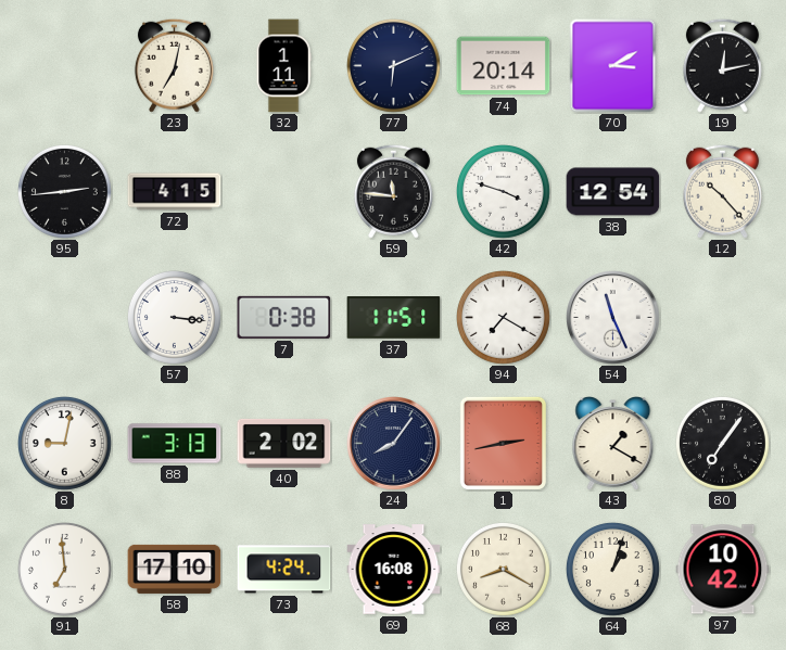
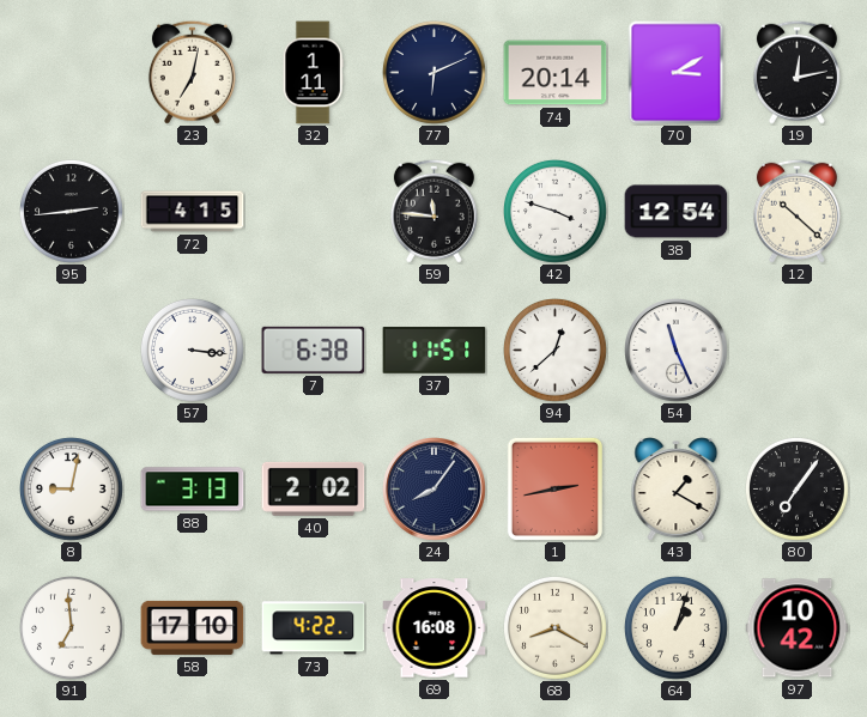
12: 10:23 -> 10:22 (796, 211)
7: 0:38 -> 6:38 (314, 350)
94: 7:20 -> 12:38 (556, 351)
73: 4:24 -> 4:22 (314, 628)
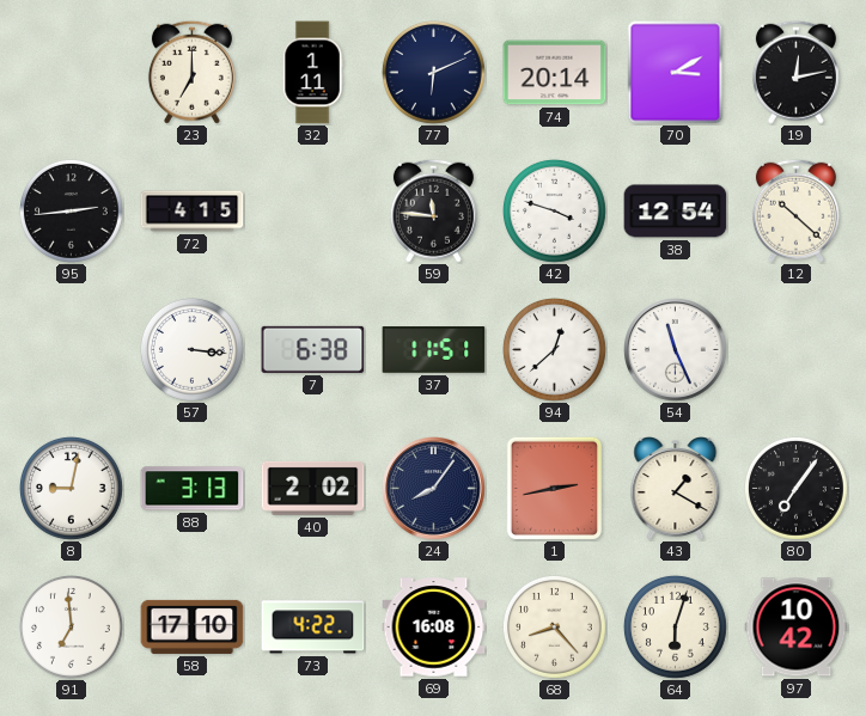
23: 7:02 -> 7:00 (191, 72)
68: 8:20 -> 8:23 (555, 628)
64: 1:03 -> 6:03 (676, 628)
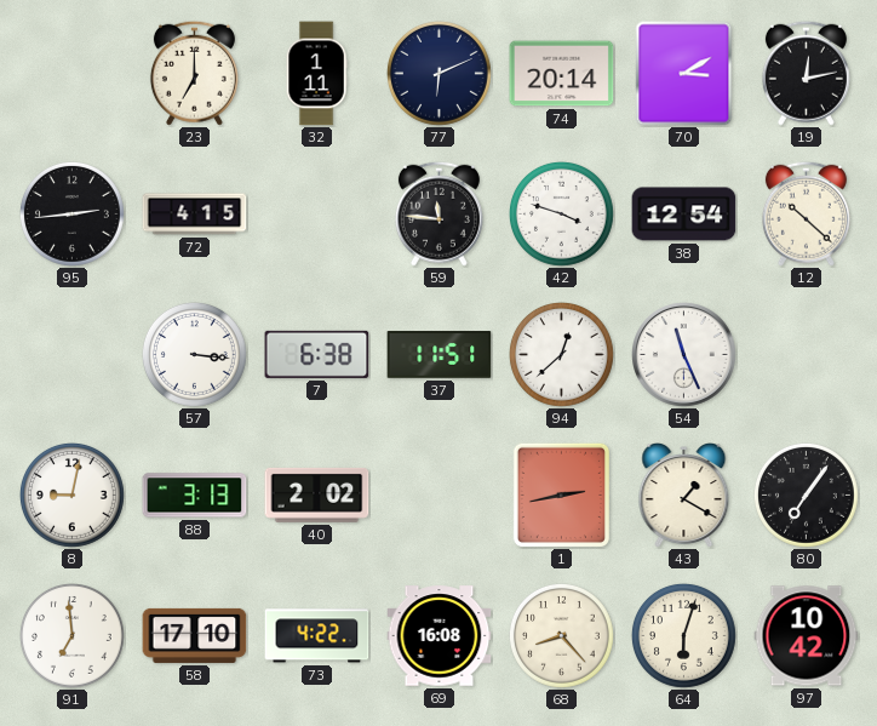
24: 8:06 -> none (434, 489)
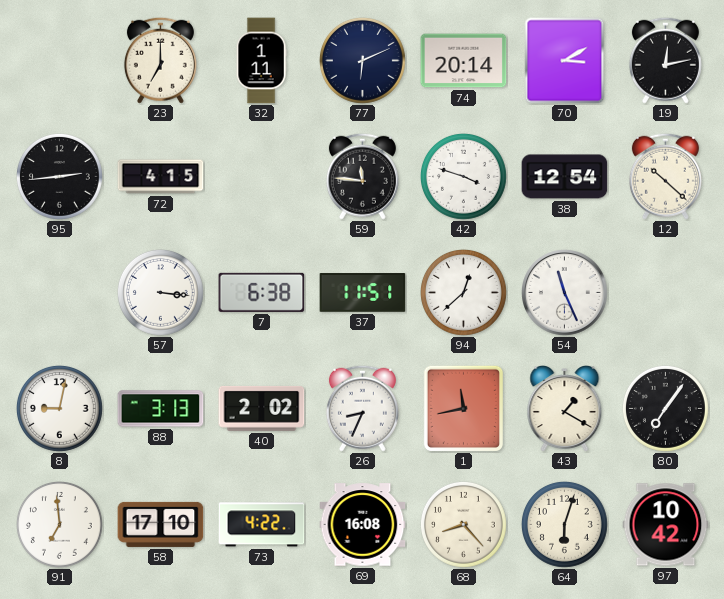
26: none -> 8:34 (362, 408)
1: 2:43 -> 11:43 (463, 408)
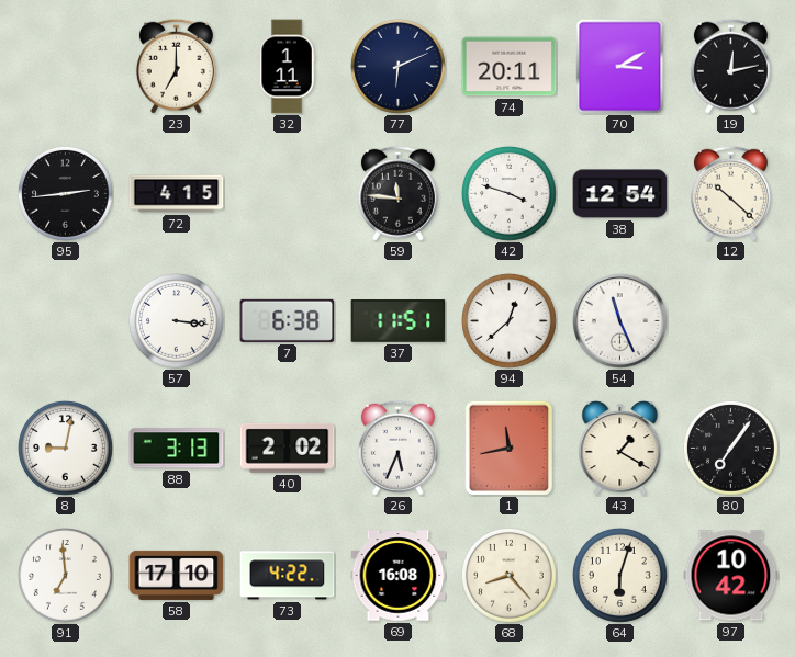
74: 20:14 -> 20:11 (510, 67)
26: 8:34 -> 5:34 (398, 448)
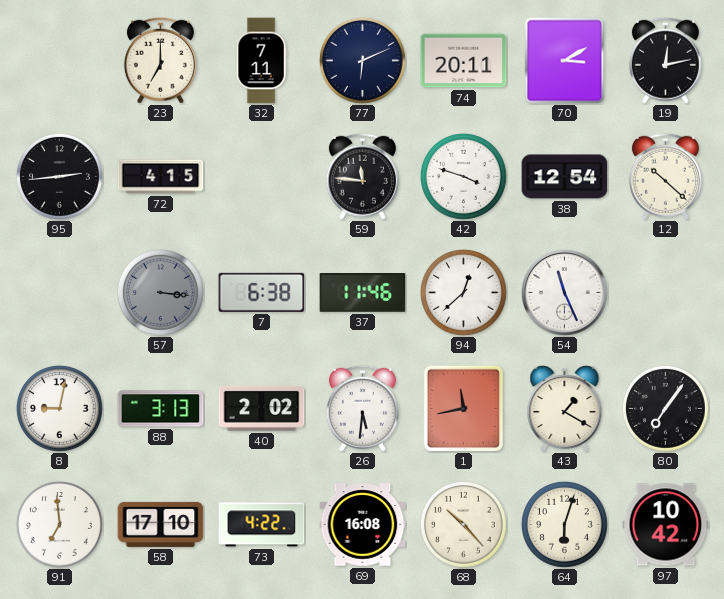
32: 1:11 -> 7:11 (261, 61)
57 dial: white -> grey (161, 293)
37: 11:51 -> 11:46 (363, 293)
26: 5:34 -> 5:31 (362, 408)
68: 8:23 -> 10:23 (464, 525)
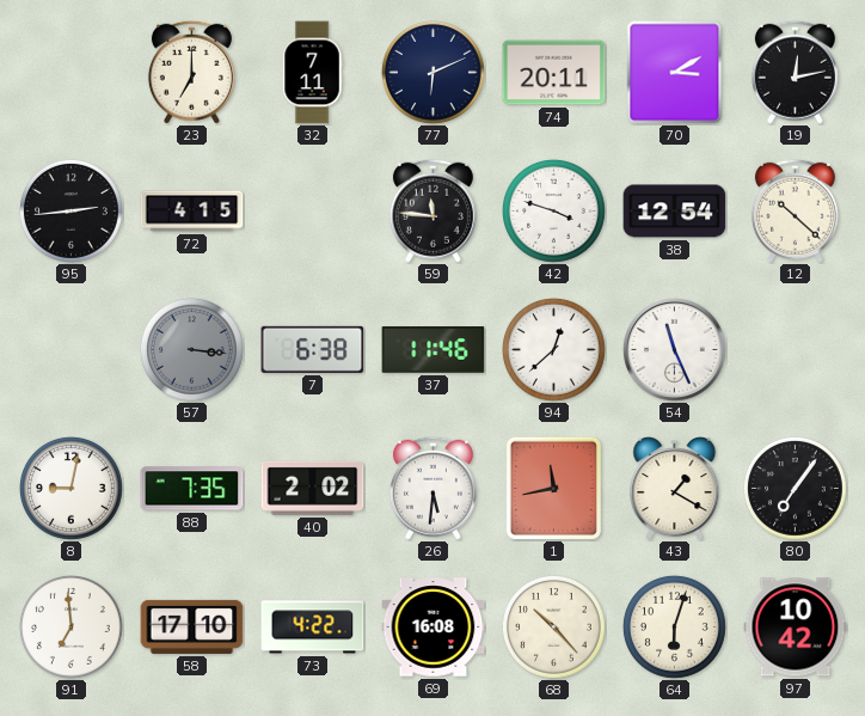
88: 3:13 -> 7:35 (192, 489)
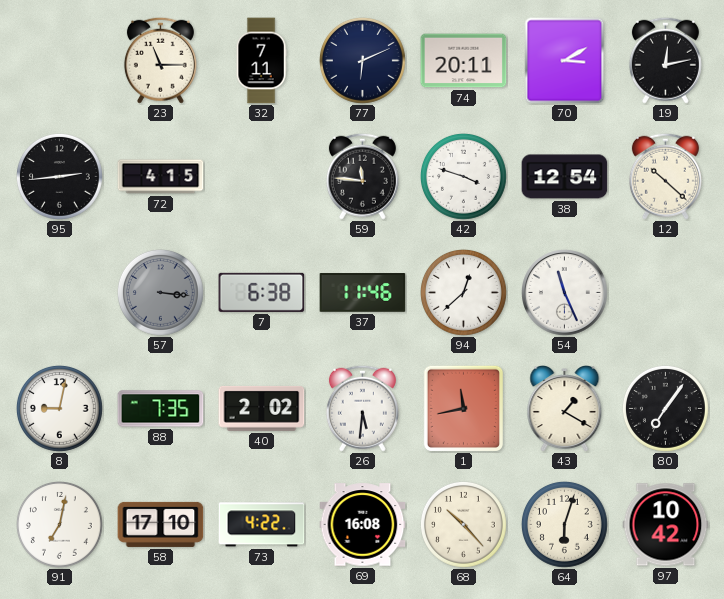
23: 7:00 -> 11:15 (160, 60)
91: 6:59 -> 7:02 (60, 525)
